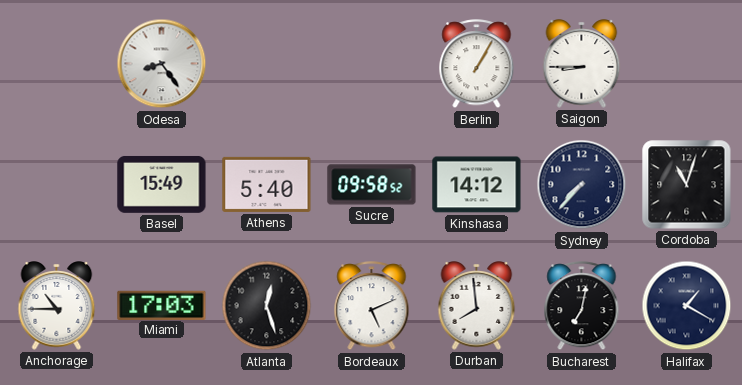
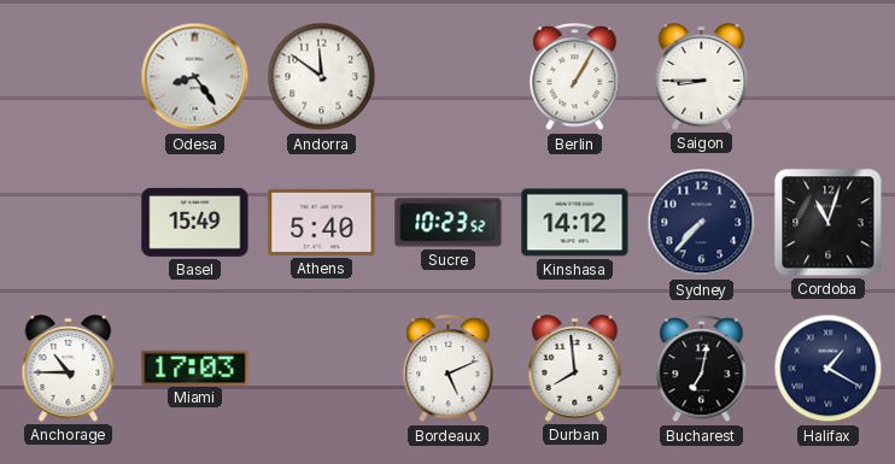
Andorra: none -> 11:51 (322, 77)
Sucre: 09:58 -> 10:23 (449, 223)
Atlanta: 12:27 -> none (267, 306)
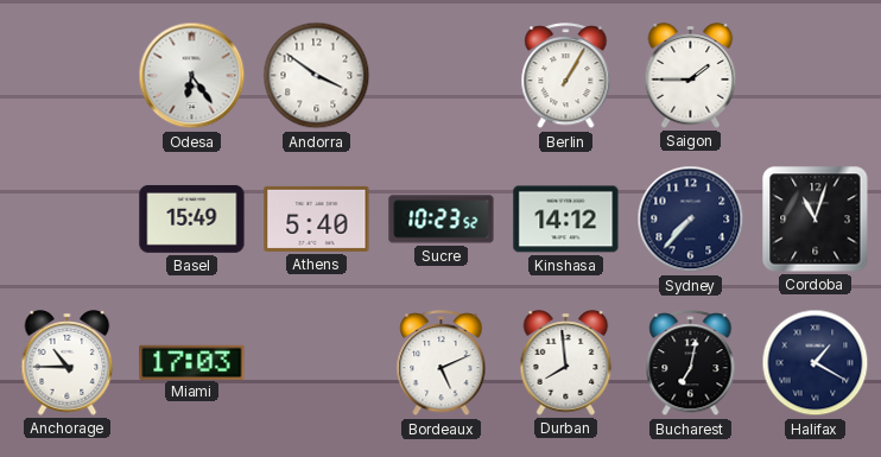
Odesa: 8:24 -> 6:24 (192, 76)
Andorra: 11:51 -> 3:51 (317, 76)
Saigon: 8:45 -> 1:45 (691, 76)
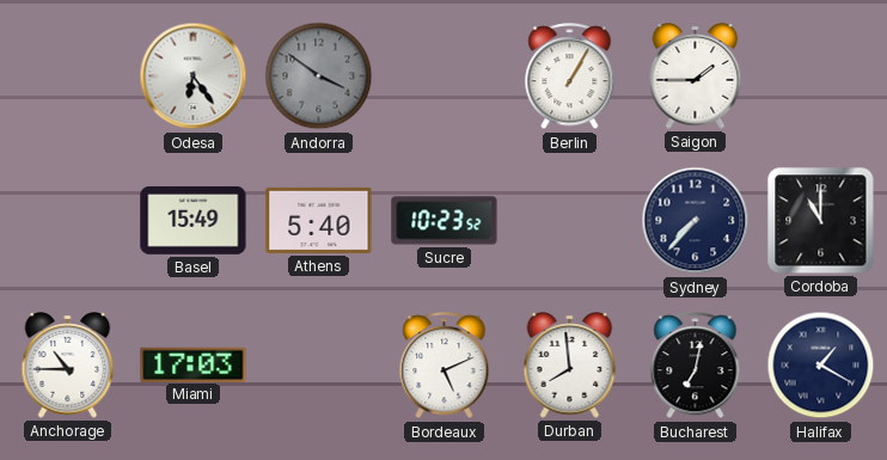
Andorra dial: white -> grey (319, 76)
Kinshasa: 14:12 -> none (566, 220)
Cordoba: 11:03 -> 11:00 (821, 221)
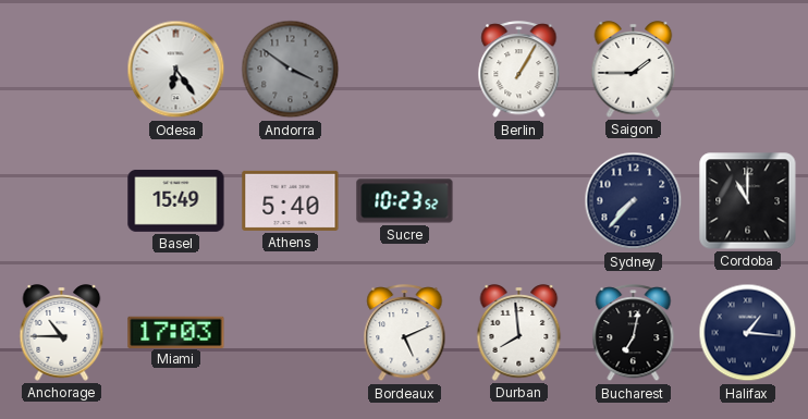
Halifax: 1:20 -> 1:16 (748, 333)
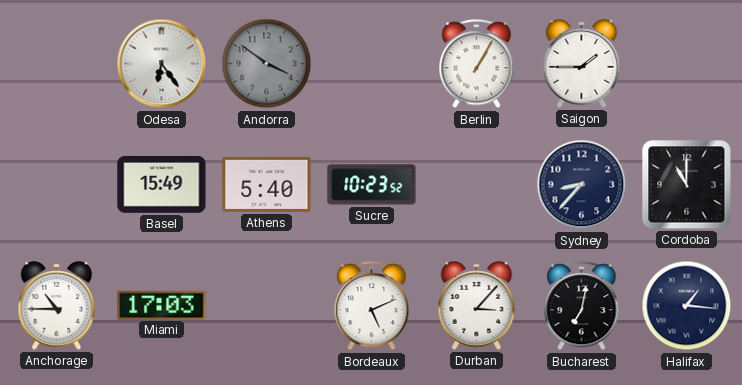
Sydney: 7:37 -> 8:37 (582, 185)
Durban: 7:59 -> 3:07 (477, 306)
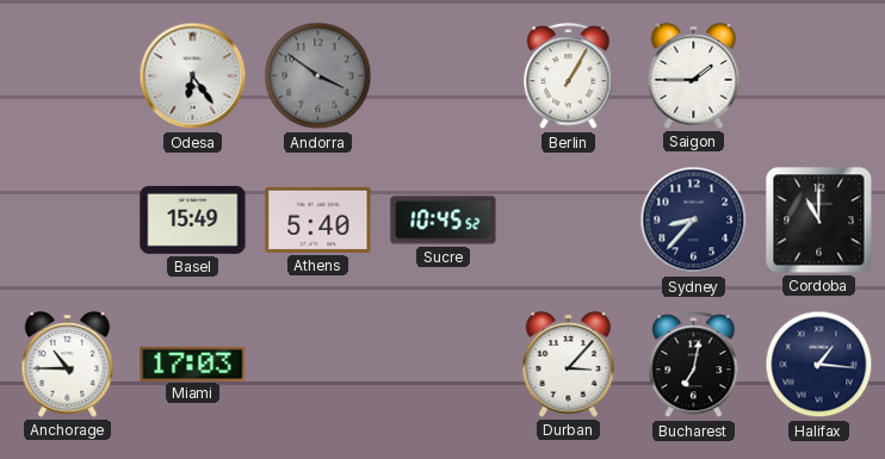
Sucre: 10:23 -> 10:45 (444, 221)
Bordeaux: 5:11 -> none (372, 306)
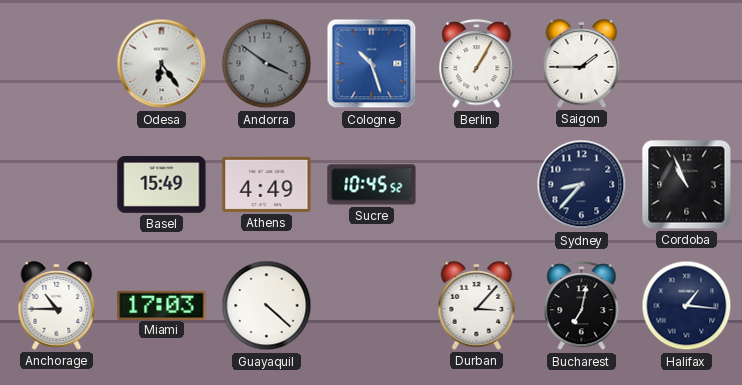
Cologne: none -> 10:27 (372, 64)
Athens: 5:40 -> 4:49 (267, 184)
Cordoba: 11:00 -> 10:56 (687, 185)
Guayaquil: none -> 4:22 (267, 306)
